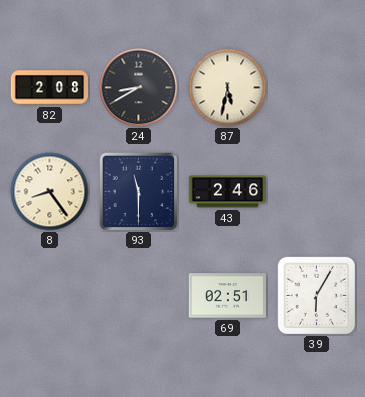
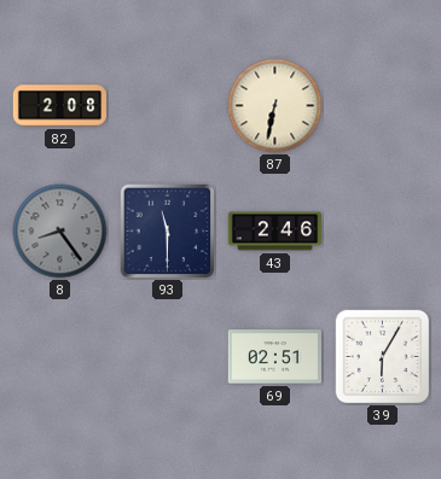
24: 8:40 -> none (139, 88)
87: 5:32 -> 6:32 (275, 106)
8 dial: cream -> grey (60, 232)
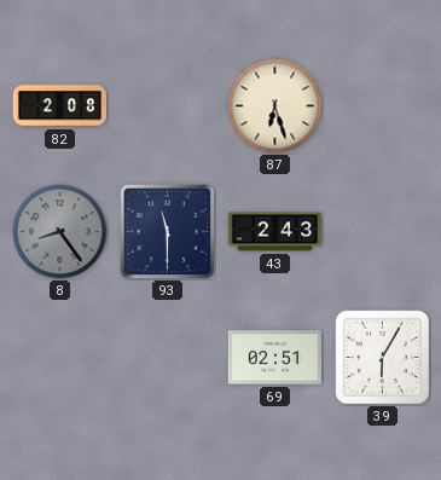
87: 6:32 -> 6:27 (275, 106)
43: 2:46 -> 2:43 (275, 232)
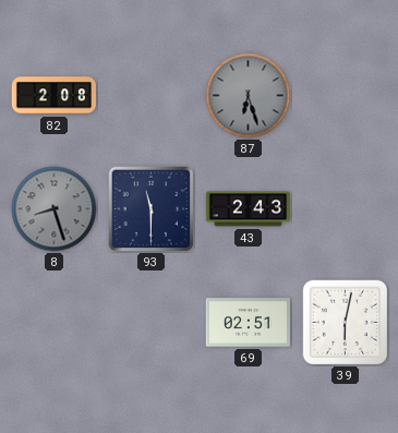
87 dial: cream -> grey (249, 96)
8: 8:24 -> 8:27 (55, 209)
39: 6:05 -> 6:02 (346, 323)
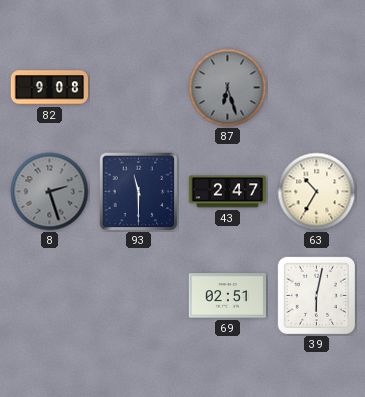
82: 2:08 -> 9:08 (50, 88)
8: 8:27 -> 2:27 (50, 192)
43: 2:43 -> 2:47 (228, 192)
63: none -> 10:35 (317, 192)
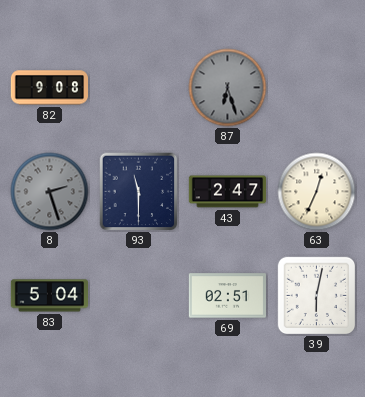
63: 10:35 -> 12:34 (317, 192)
83: none -> 5:04 (50, 296)
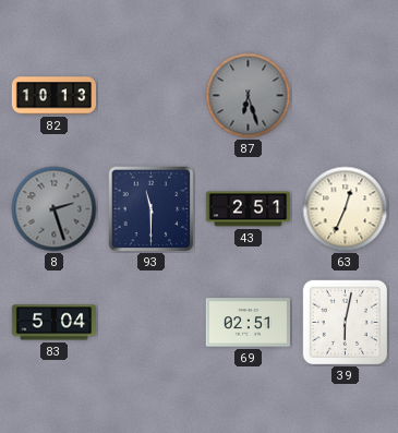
82: 9:08 -> 10:13 (55, 96)
43: 2:47 -> 2:51 (249, 209)
